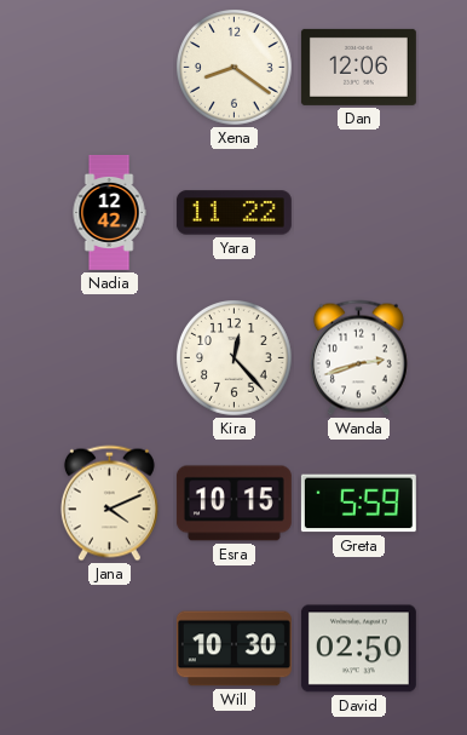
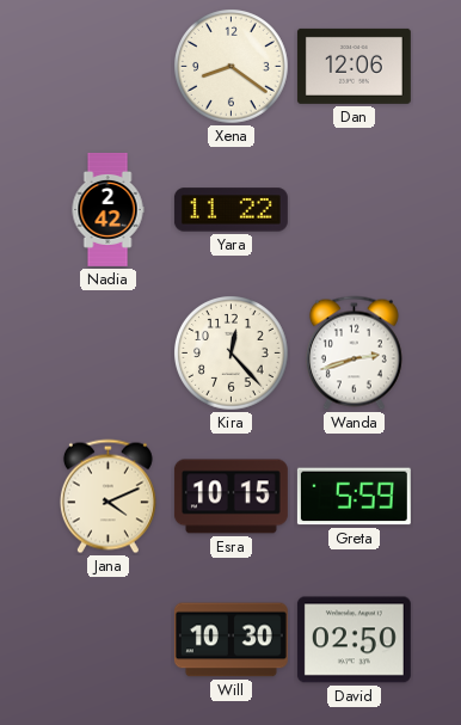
Nadia: 12:42 -> 2:42 (107, 209)
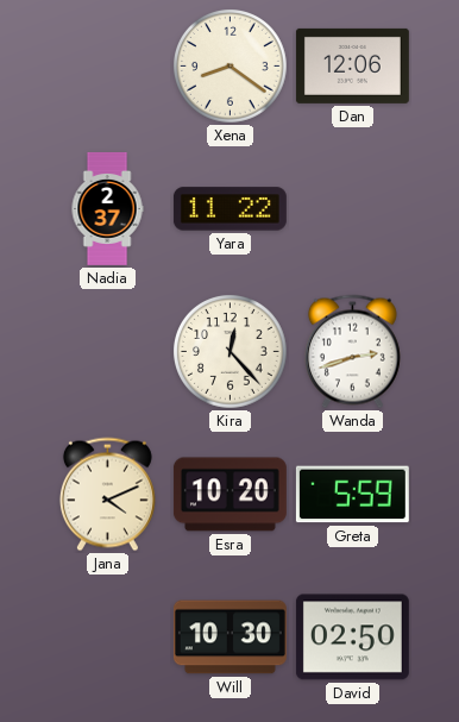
Nadia: 2:42 -> 2:37 (107, 208)
Esra: 10:15 -> 10:20 (229, 495)
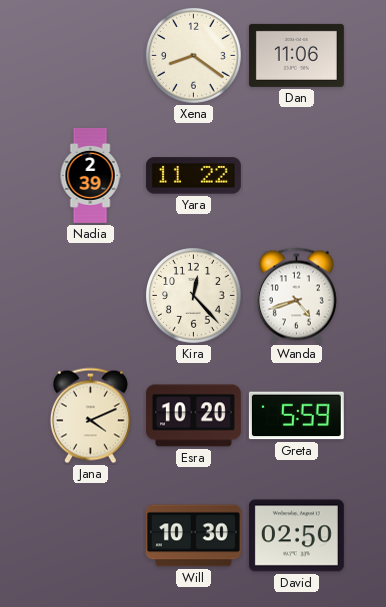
Dan: 12:06 -> 11:06 (296, 55)
Nadia: 2:37 -> 2:39 (90, 175)
Wanda: 2:42 -> 4:42 (296, 296)
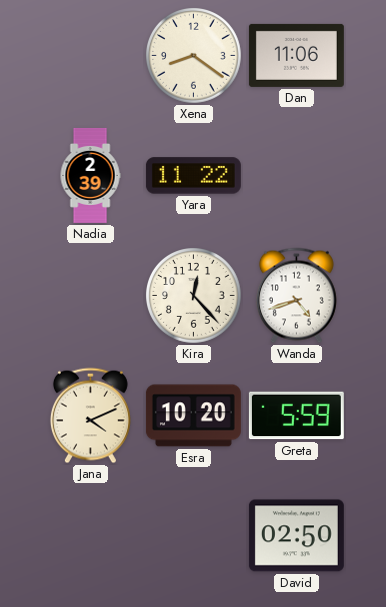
Will: 10:30 -> none (193, 536)
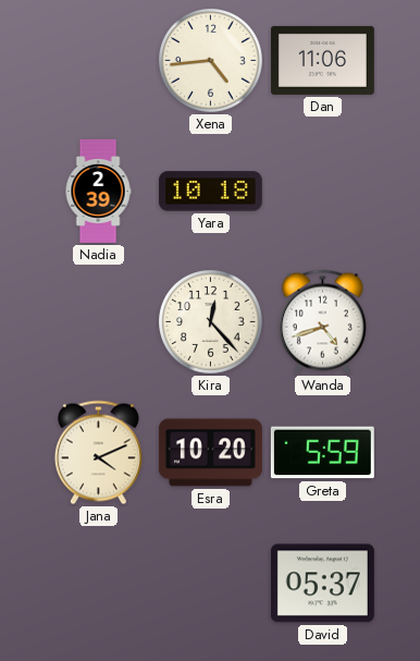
Xena: 8:21 -> 4:44 (211, 61)
Yara: 11:22 -> 10:18 (210, 192)
David: 02:50 -> 05:37 (322, 584)
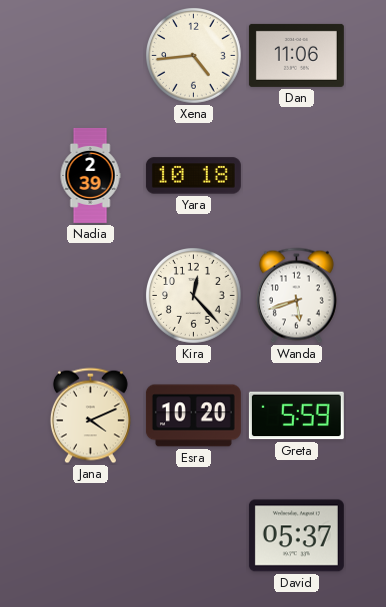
Wanda: 4:42 -> 5:42 (296, 296)
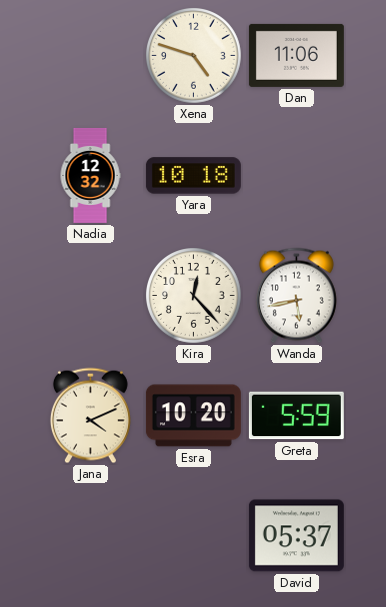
Xena: 4:44 -> 4:48 (194, 56)
Nadia: 2:39 -> 12:32 (90, 175)
Wanda: 5:42 -> 5:43 (296, 296)
